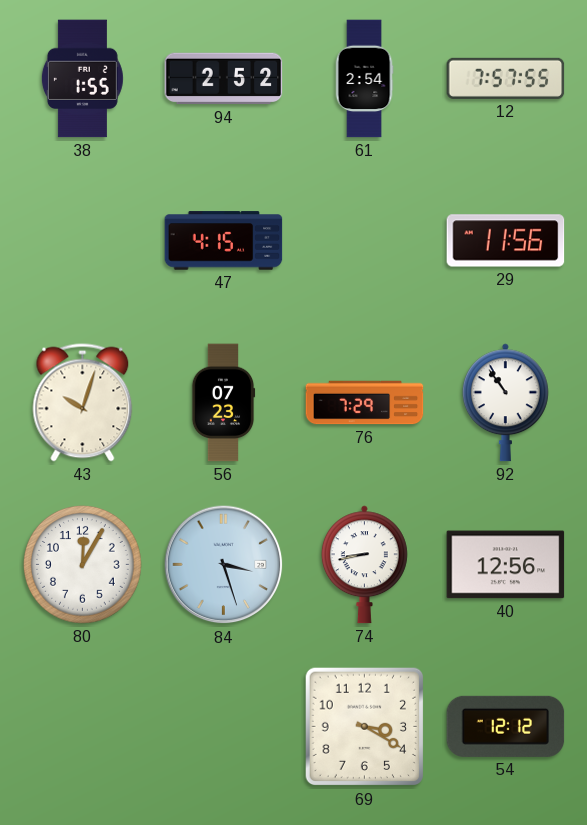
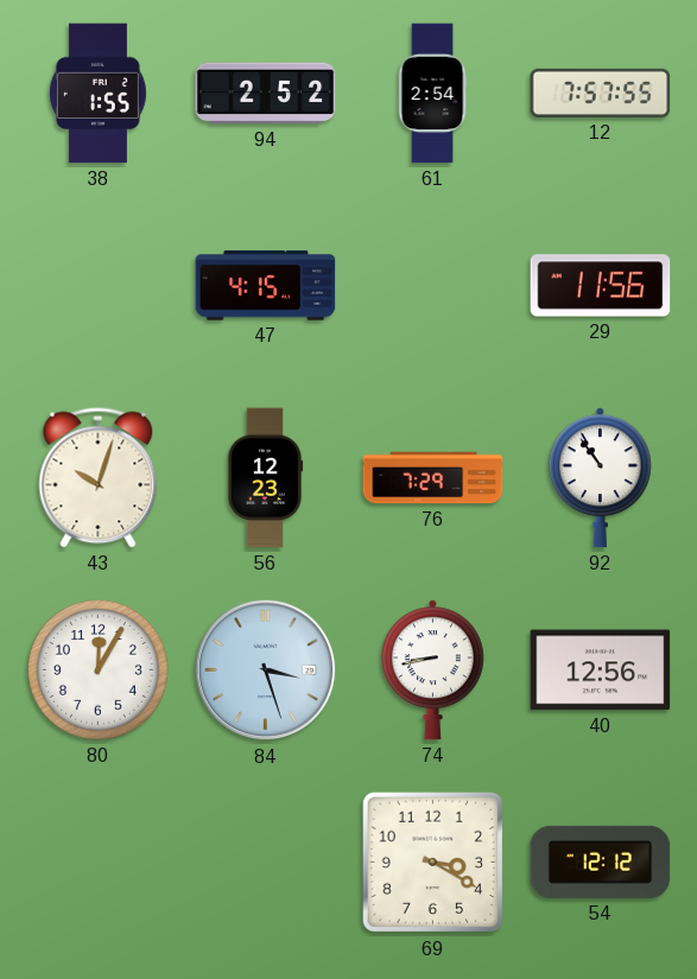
56: 07:23 -> 12:23 (265, 478)
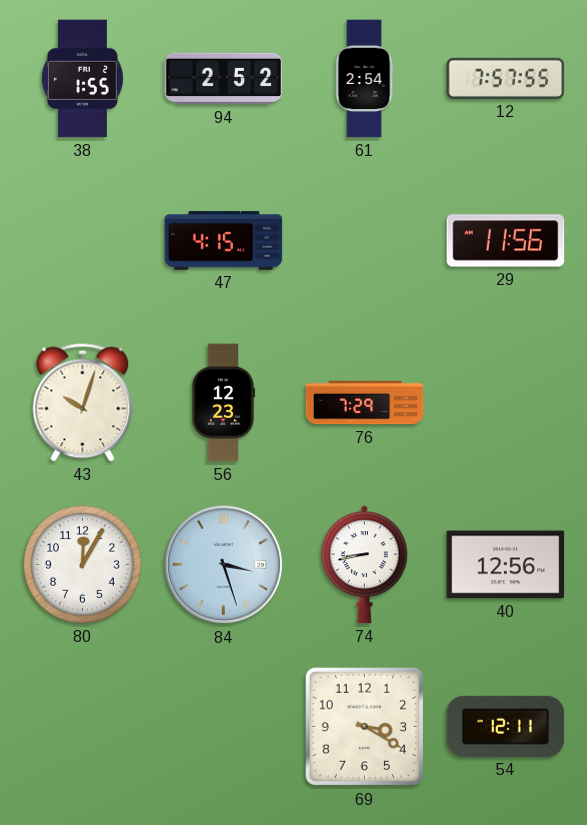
92: 10:54 -> none (600, 478)
54: 12:12 -> 12:11 (506, 726)
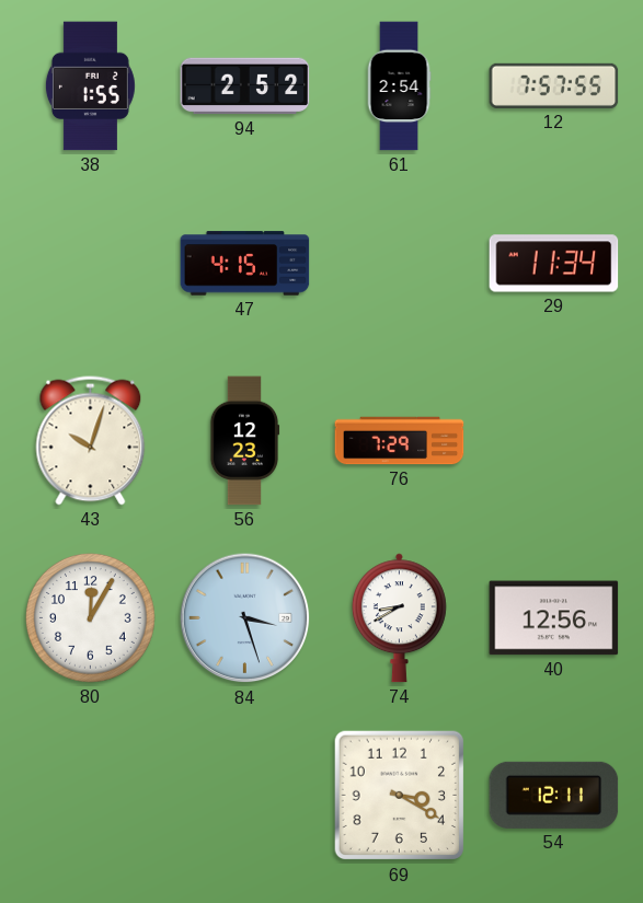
29: 11:56 -> 11:34 (554, 264)
74: 8:43 -> 8:40 (399, 618)
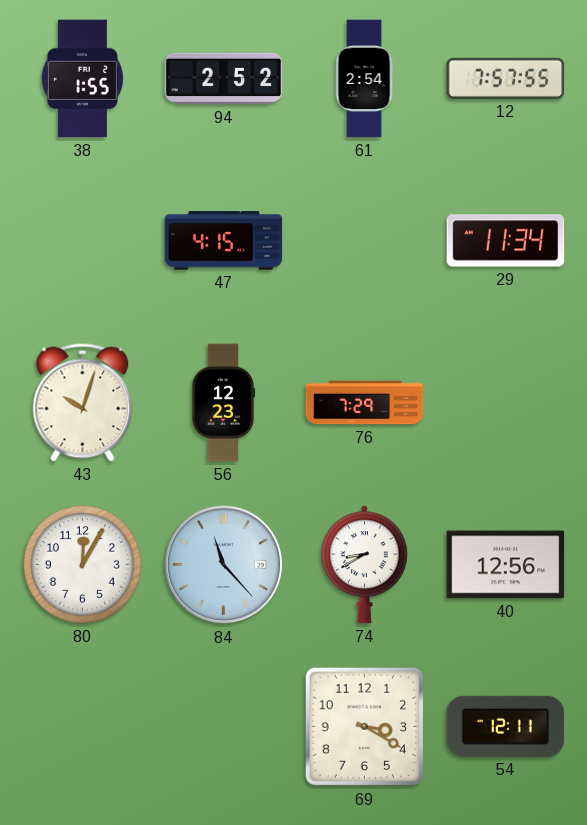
84: 3:27 -> 11:23 (224, 565)
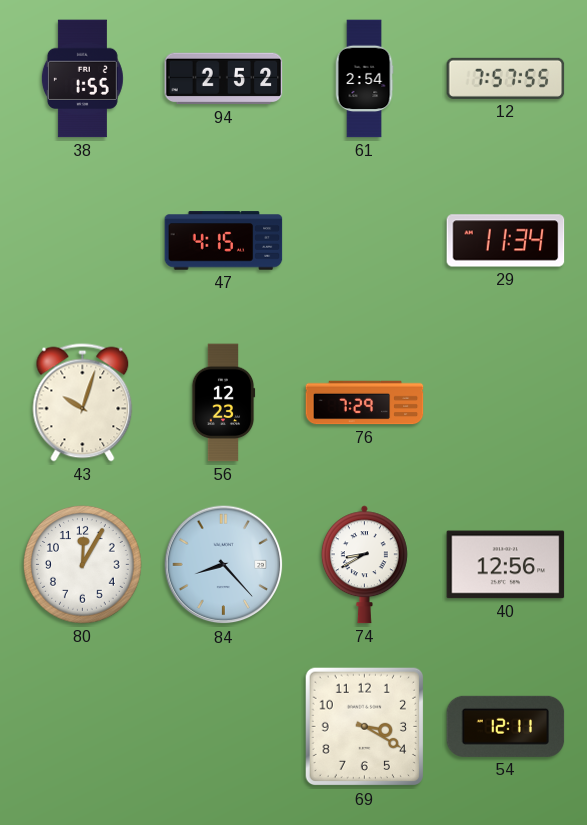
84: 11:23 -> 8:23 (224, 565)
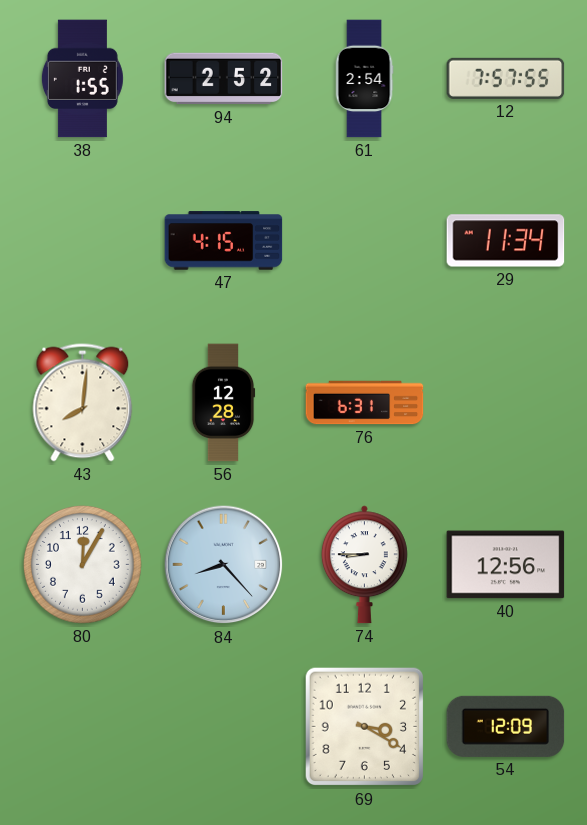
43: 10:03 -> 8:01 (83, 403)
56: 12:23 -> 12:28 (223, 403)
76: 7:29 -> 6:31 (365, 403)
74: 8:40 -> 8:45 (364, 565)
54: 12:11 -> 12:09 (506, 726)
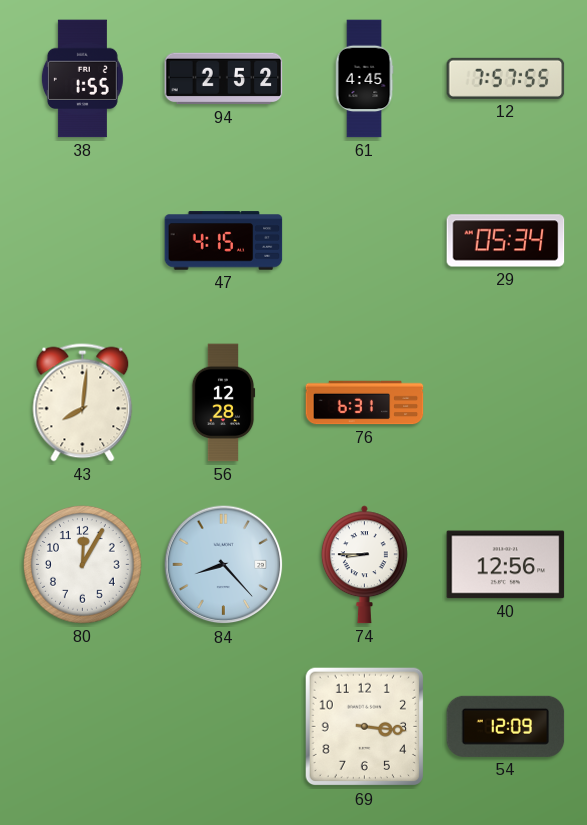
61: 2:54 -> 4:45 (364, 79)
29: 11:34 -> 05:34 (506, 241)
69: 3:20 -> 3:16 (365, 727)
